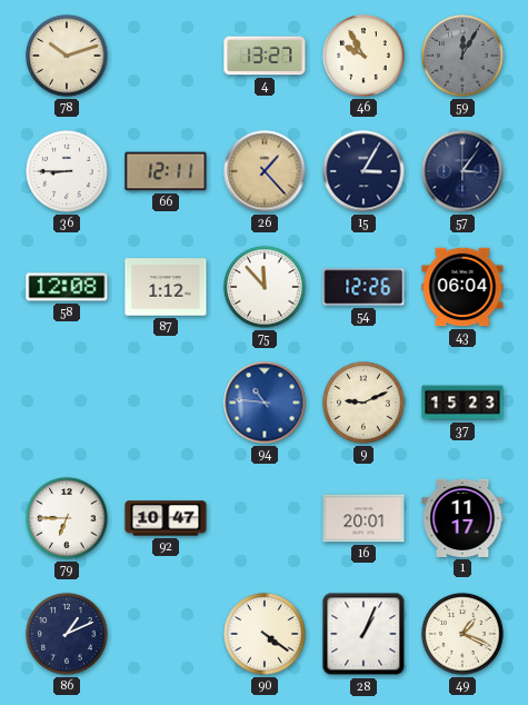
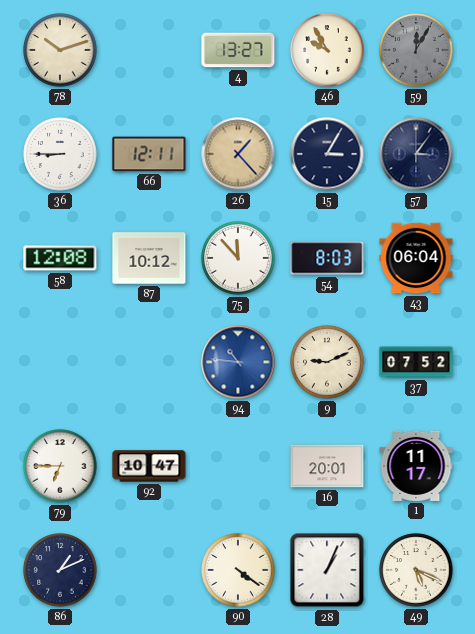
87: 1:12 -> 10:12 (149, 258)
54: 12:26 -> 8:03 (327, 258)
37: 15:23 -> 07:52 (416, 362)
49: 1:19 -> 5:19 (416, 570)
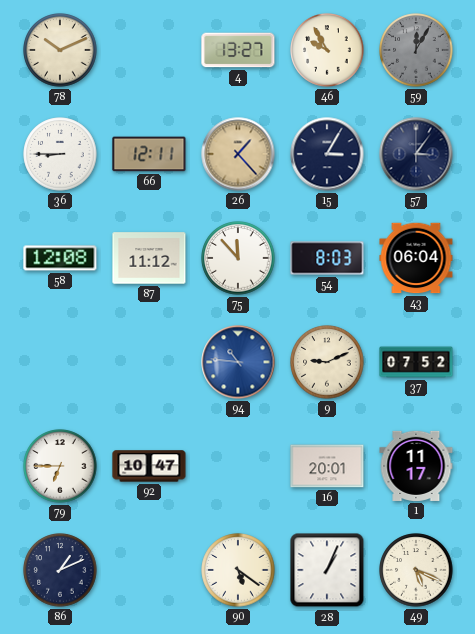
78: 10:12 -> 10:11 (60, 50)
87: 10:12 -> 11:12 (149, 258)
90: 4:21 -> 5:21 (238, 570)
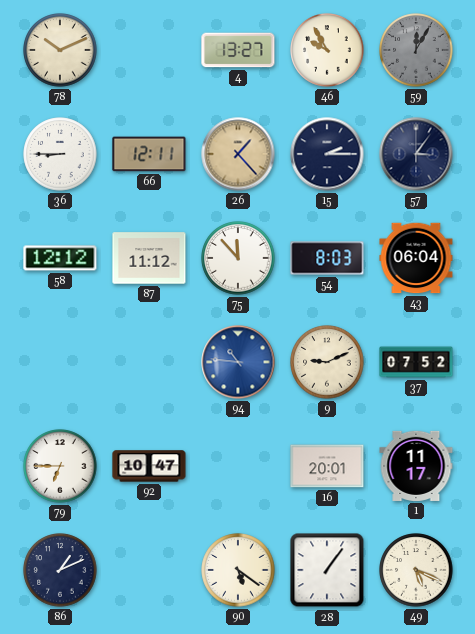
15: 3:05 -> 2:15 (327, 154)
58: 12:08 -> 12:12 (60, 258)
28: 1:04 -> 1:06 (327, 570)
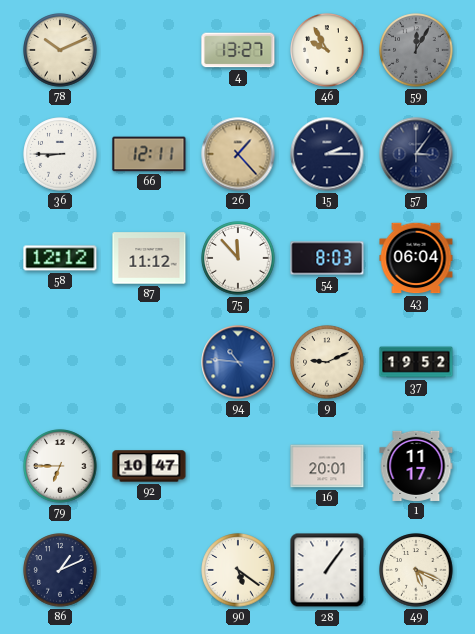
37: 07:52 -> 19:52 (416, 362)
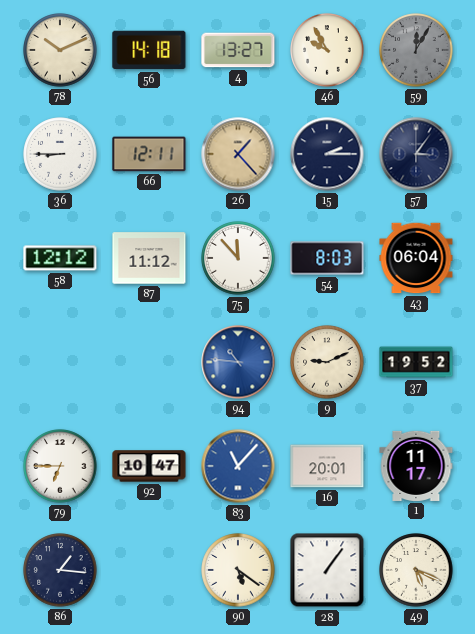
56: none -> 14:18 (149, 50)
83: none -> 11:07 (238, 466)
86: 1:11 -> 1:16 (60, 570)
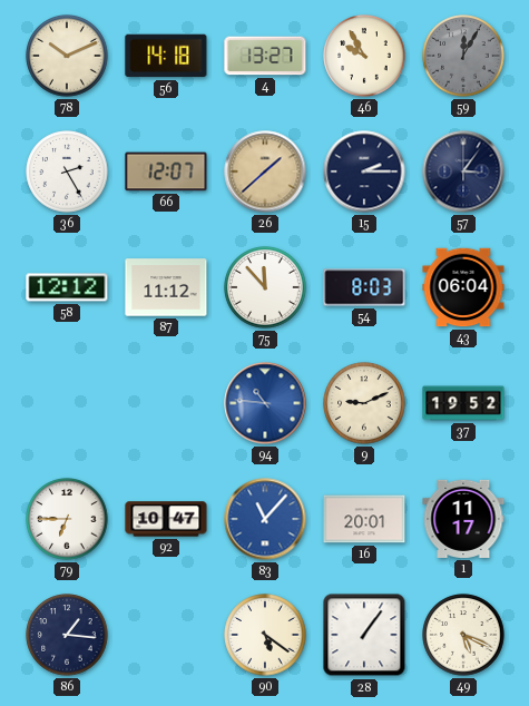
36: 8:45 -> 2:25 (67, 171)
66: 12:11 -> 12:07 (166, 171)
26: 1:23 -> 1:38 (265, 171)
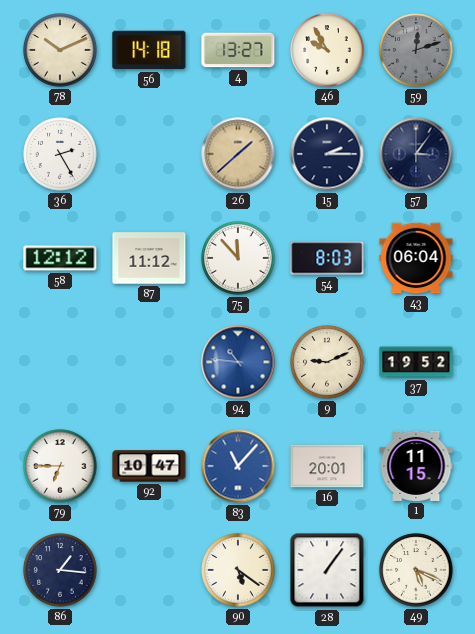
59: 12:05 -> 12:12 (416, 50)
66: 12:07 -> none (166, 171)
1: 11:17 -> 11:15 (416, 466)
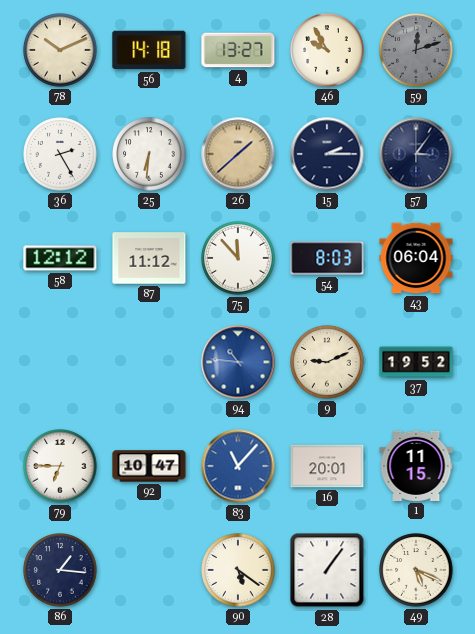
25: none -> 6:31 (149, 154)
